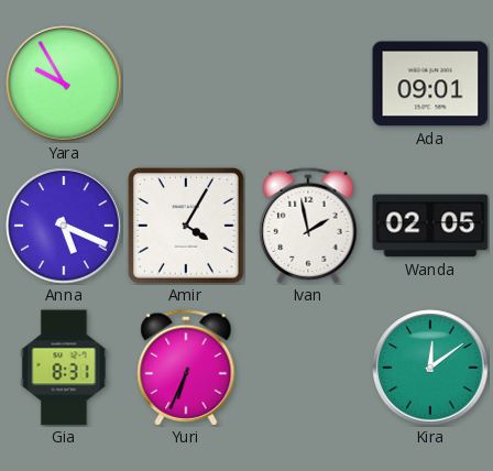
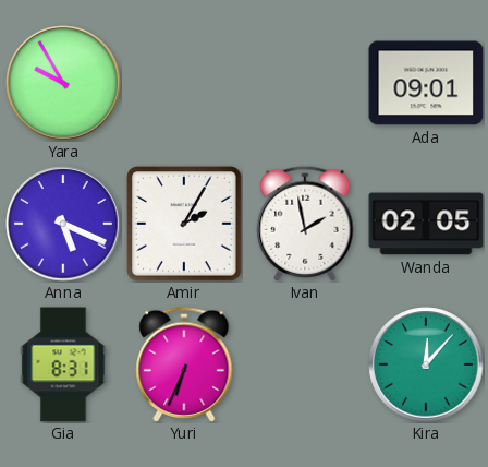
Amir: 4:05 -> 2:05 (185, 225)
Kira: 12:09 -> 12:07 (426, 364)
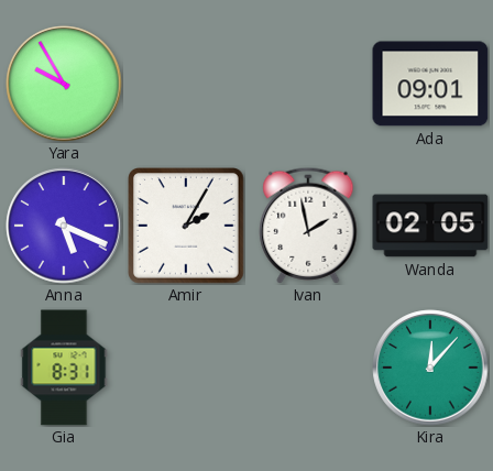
Yuri: 6:34 -> none (184, 364)
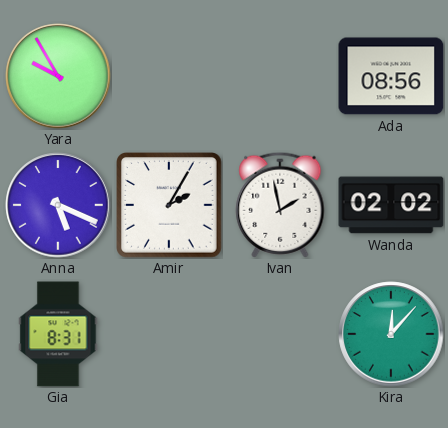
Ada: 09:01 -> 08:56 (391, 76)
Wanda: 02:05 -> 02:02 (391, 205)
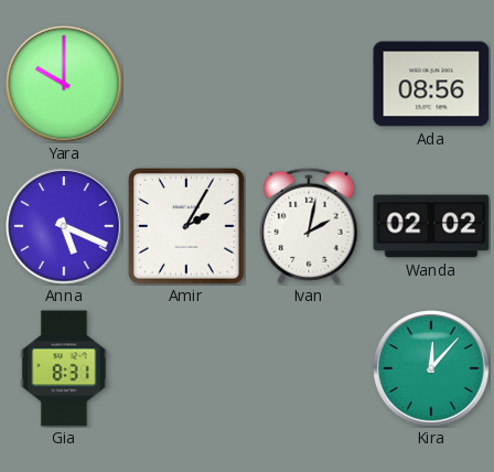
Yara: 9:55 -> 10:00 (64, 84)
Ivan: 1:58 -> 2:02 (309, 226)
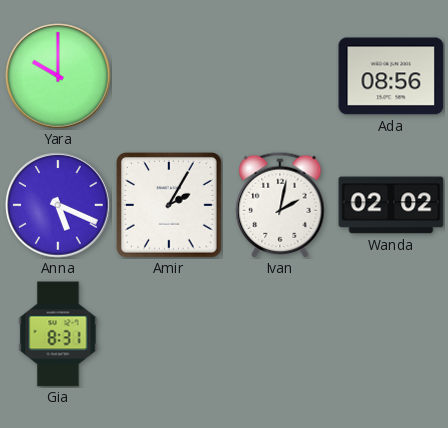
Kira: 12:07 -> none (431, 368)
